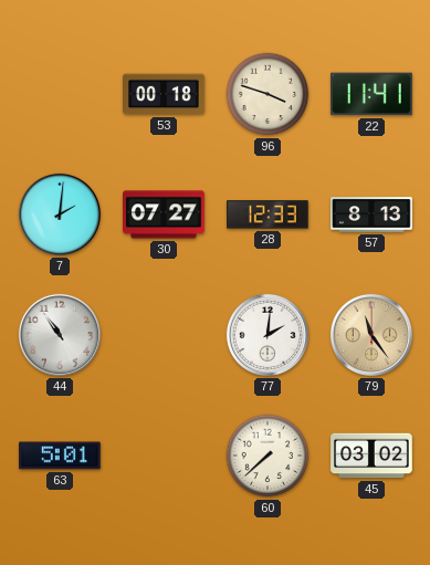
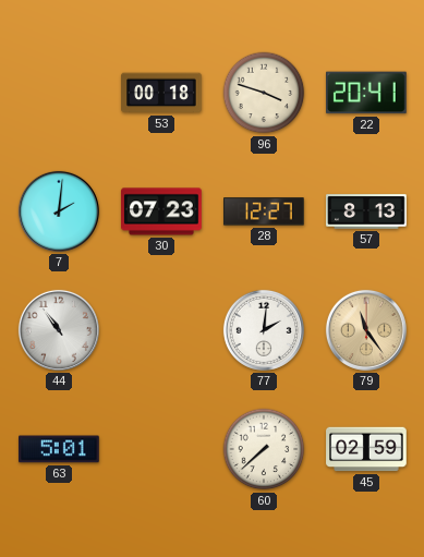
22: 11:41 -> 20:41 (367, 93)
30: 07:27 -> 07:23 (161, 211)
28: 12:33 -> 12:27 (265, 211)
45: 03:02 -> 02:59 (366, 449)
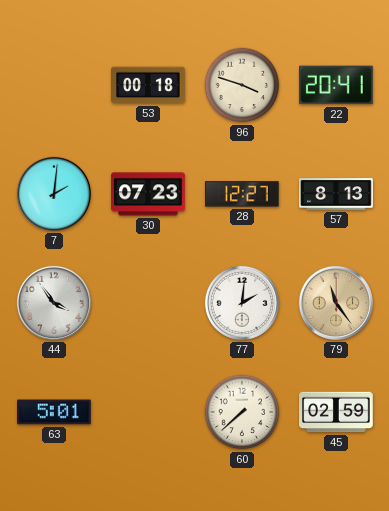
44: 10:54 -> 3:54 (54, 303)
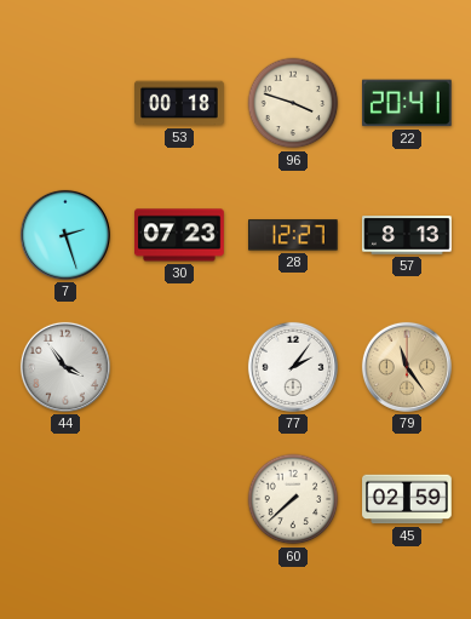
7: 2:01 -> 2:27 (65, 235)
77: 2:01 -> 2:06 (293, 367)
63: 5:01 -> none (55, 412)
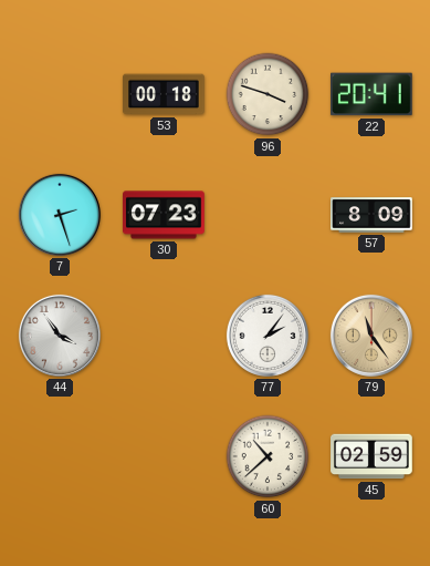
28: 12:27 -> none (294, 235)
57: 8:13 -> 8:09 (371, 215)
60: 7:38 -> 10:38 (268, 456)
